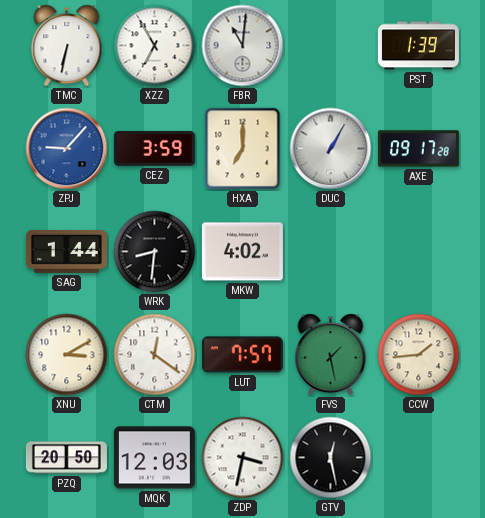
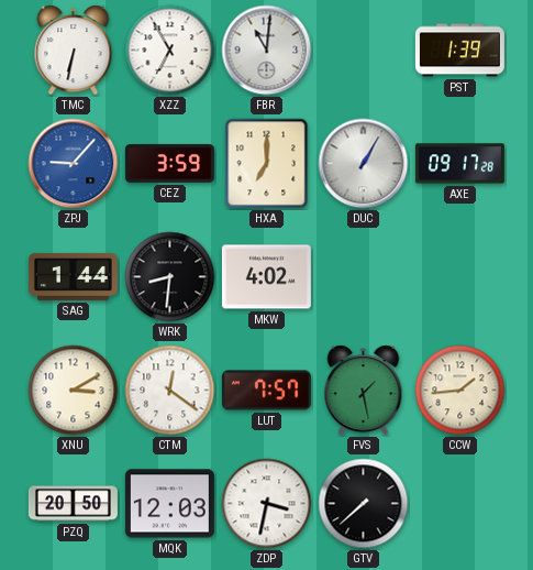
GTV: 12:28 -> 7:38 (364, 504)
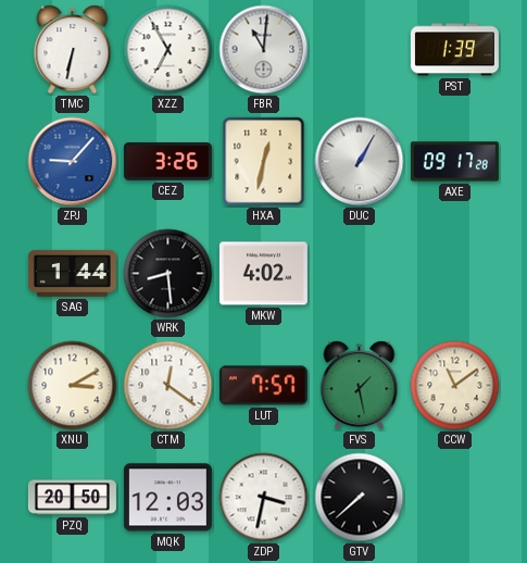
CEZ: 3:59 -> 3:26 (167, 161)
HXA: 7:00 -> 12:32 (264, 162)
WRK: 8:31 -> 8:29 (168, 274)
CCW: 1:44 -> 11:09 (455, 386)
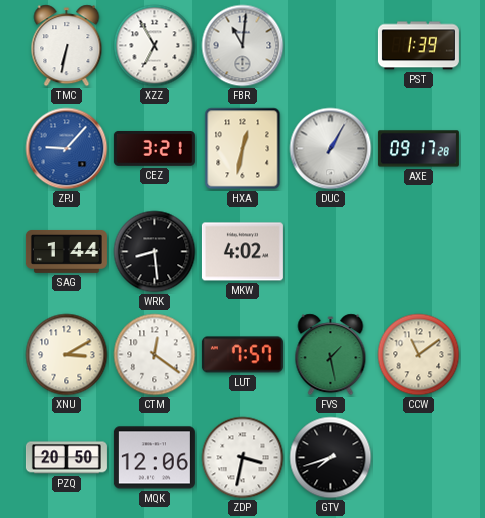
CEZ: 3:26 -> 3:21 (154, 148)
MQK: 12:03 -> 12:06 (154, 458)
GTV: 7:38 -> 7:42 (331, 458)
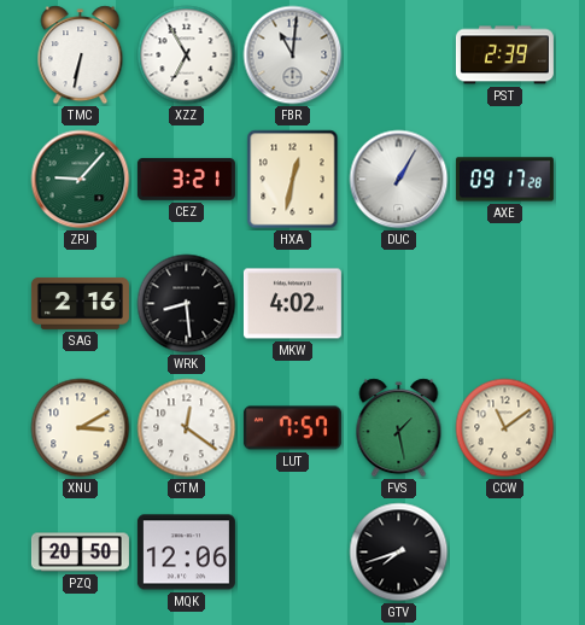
PST: 1:39 -> 2:39 (504, 56)
ZPJ dial: blue -> green (81, 180)
SAG: 1:44 -> 2:16 (80, 303)
ZDP: 3:32 -> none (243, 458)
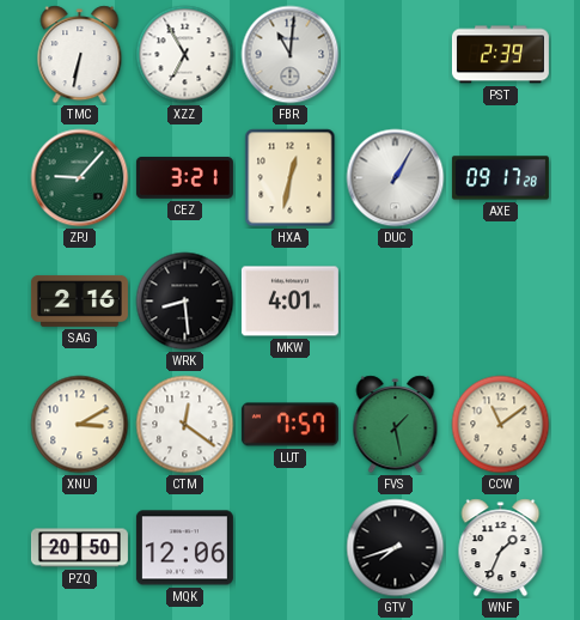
MKW: 4:02 -> 4:01 (289, 302)
WNF: none -> 1:34 (501, 548)
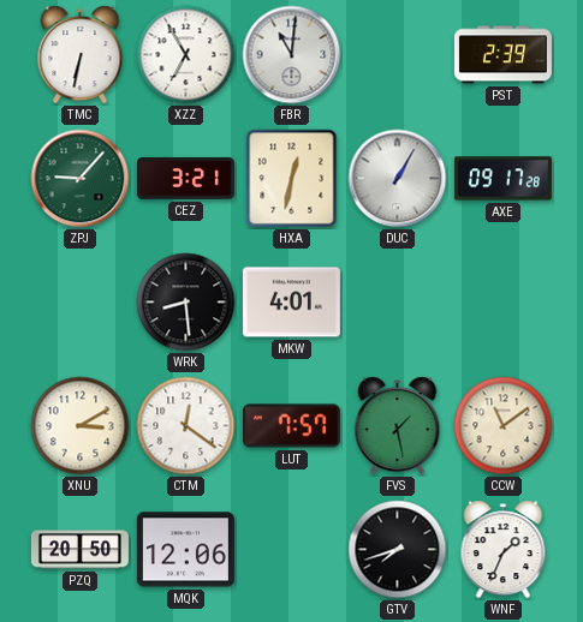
SAG: 2:16 -> none (79, 300)
